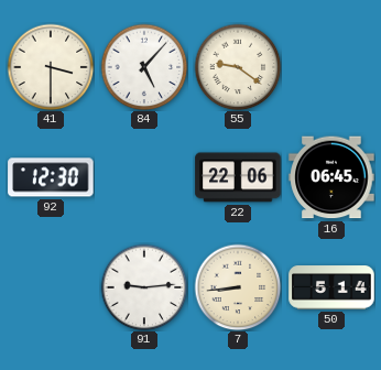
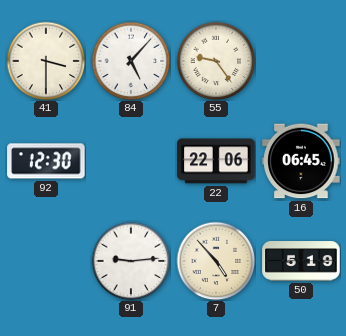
55: 9:21 -> 9:24 (216, 61)
7: 8:44 -> 4:53 (216, 261)
50: 5:14 -> 5:19 (301, 261)
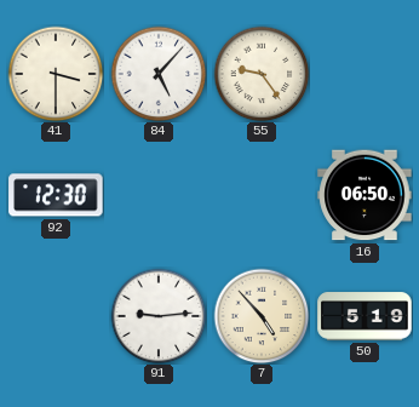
22: 22:06 -> none (216, 161)
16: 06:45 -> 06:50 (365, 195)
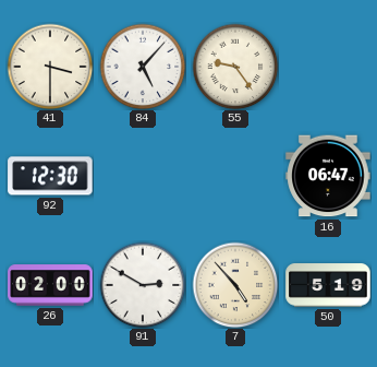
16: 06:50 -> 06:47 (328, 176)
26: none -> 02:00 (50, 285)
91: 9:14 -> 2:50 (143, 285)
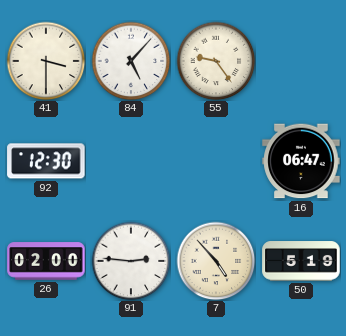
91: 2:50 -> 2:46 (131, 261)
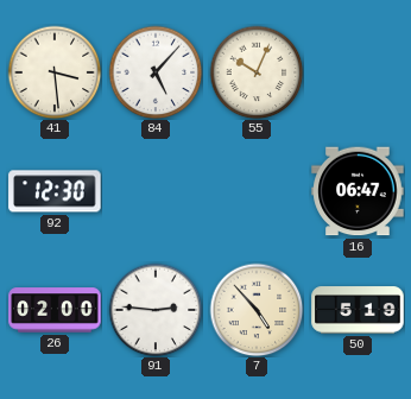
41: 3:30 -> 3:29 (55, 72)
55: 9:24 -> 10:04 (257, 72)
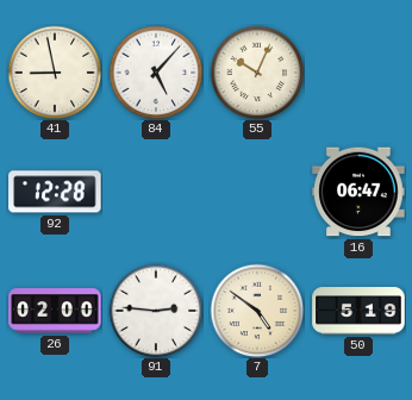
41: 3:29 -> 8:58 (55, 73)
92: 12:30 -> 12:28 (55, 192)
7: 4:53 -> 4:51 (257, 311)
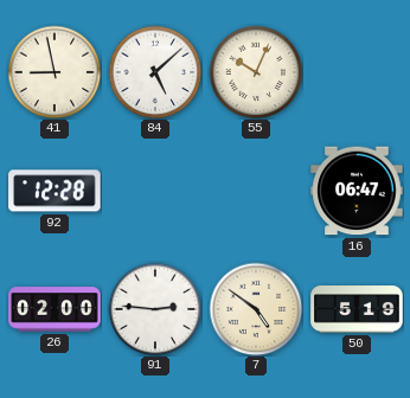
84: 5:07 -> 5:08 (155, 72)
